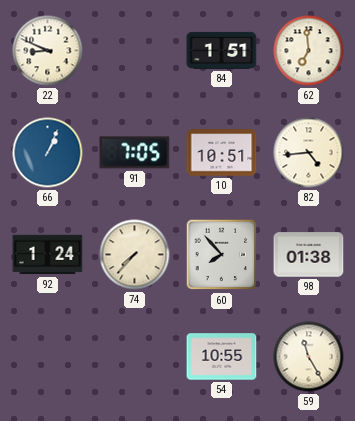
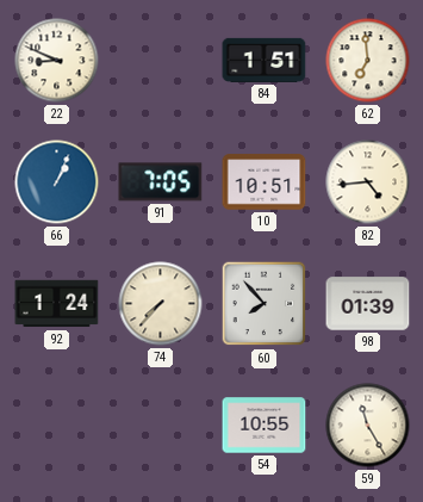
98: 01:38 -> 01:39 (368, 304)
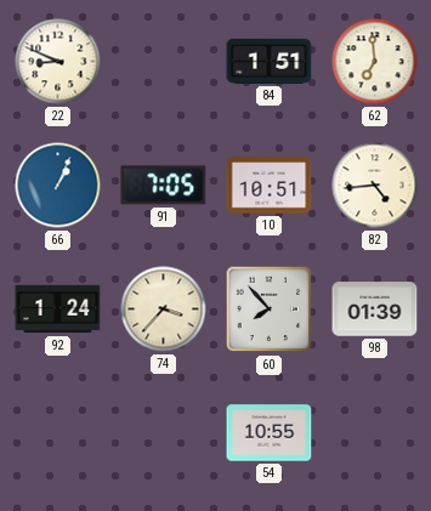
74: 7:37 -> 3:37 (164, 310)
59: 11:25 -> none (368, 426)
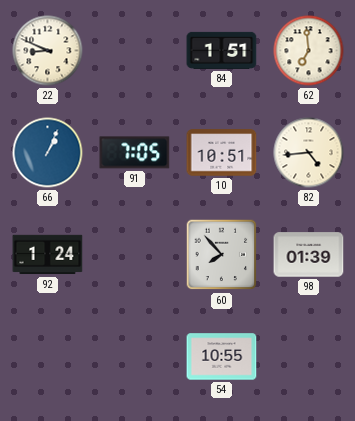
74: 3:37 -> none (164, 310)
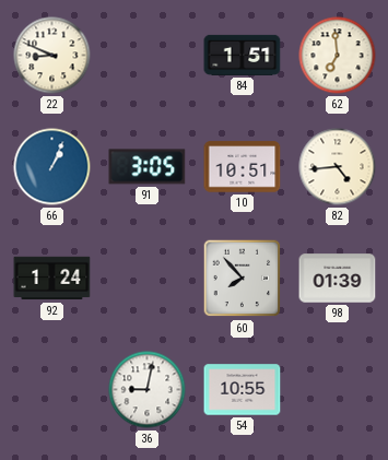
91: 7:05 -> 3:05 (148, 167)
36: none -> 9:02 (148, 390)
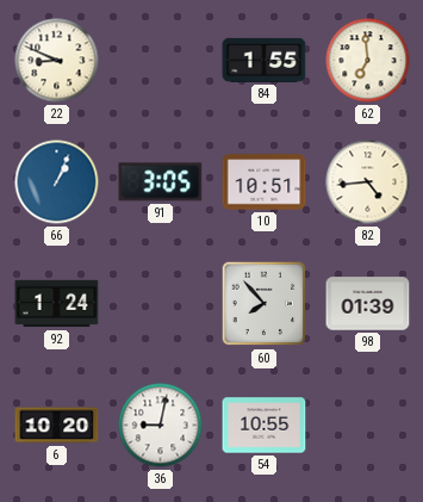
84: 1:51 -> 1:55 (265, 60)
6: none -> 10:20 (57, 426)
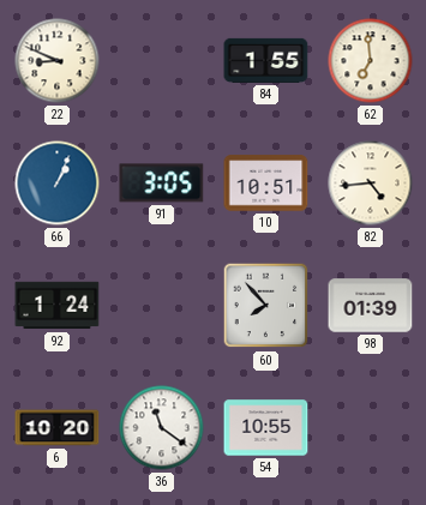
36: 9:02 -> 11:21 (162, 428)
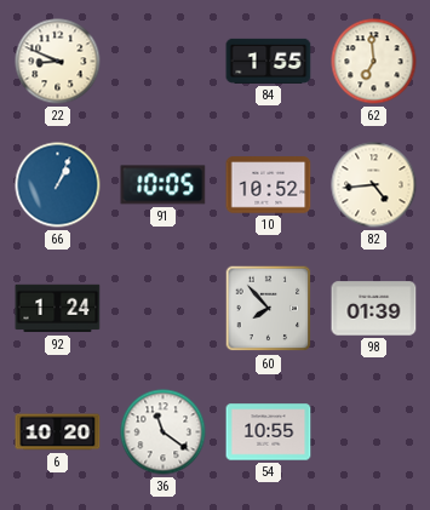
91: 3:05 -> 10:05 (164, 185)
10: 10:51 -> 10:52 (269, 185)
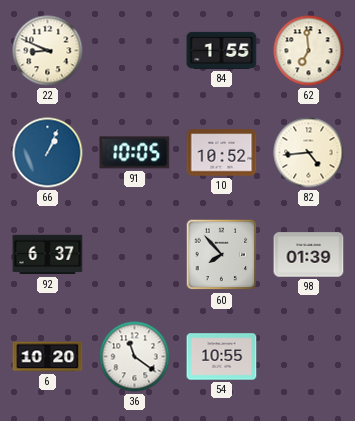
92: 1:24 -> 6:37 (48, 255)
